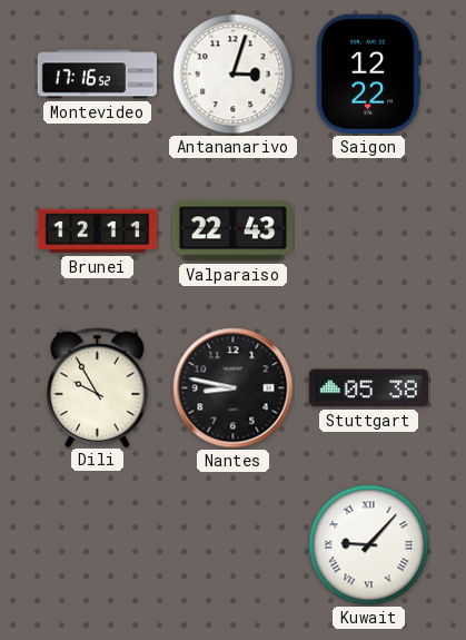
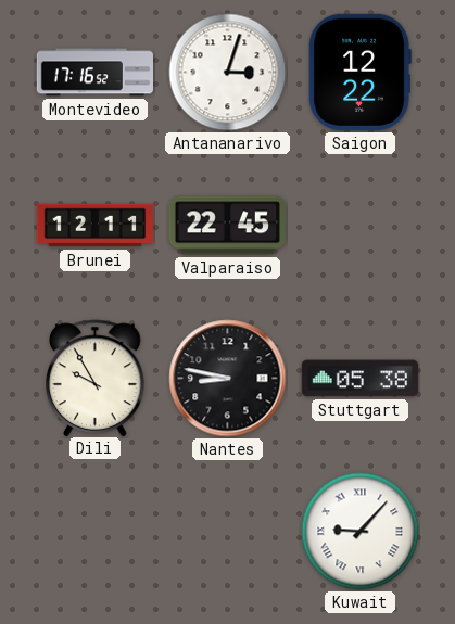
Valparaiso: 22:43 -> 22:45 (227, 226)
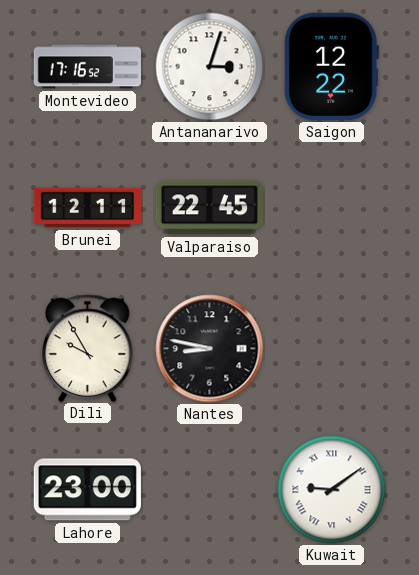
Stuttgart: 05:38 -> none (359, 379)
Lahore: none -> 23:00 (87, 490)
Kuwait: 9:07 -> 9:09 (332, 490)
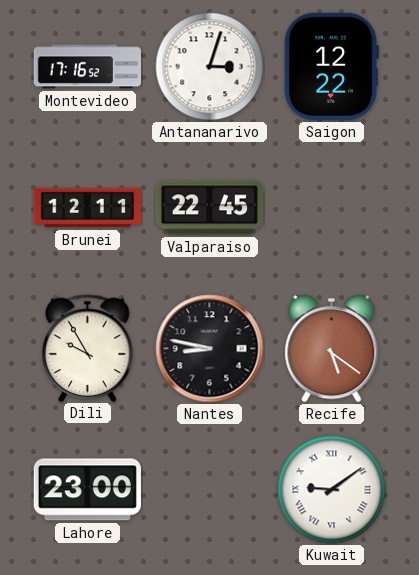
Recife: none -> 5:21 (332, 348)
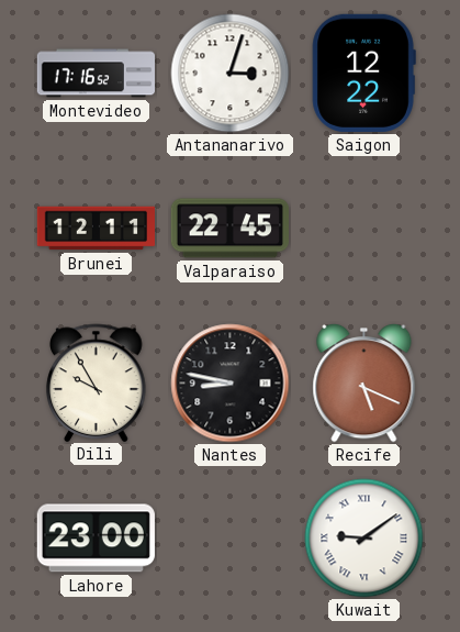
Recife: 5:21 -> 5:19 (364, 382)
